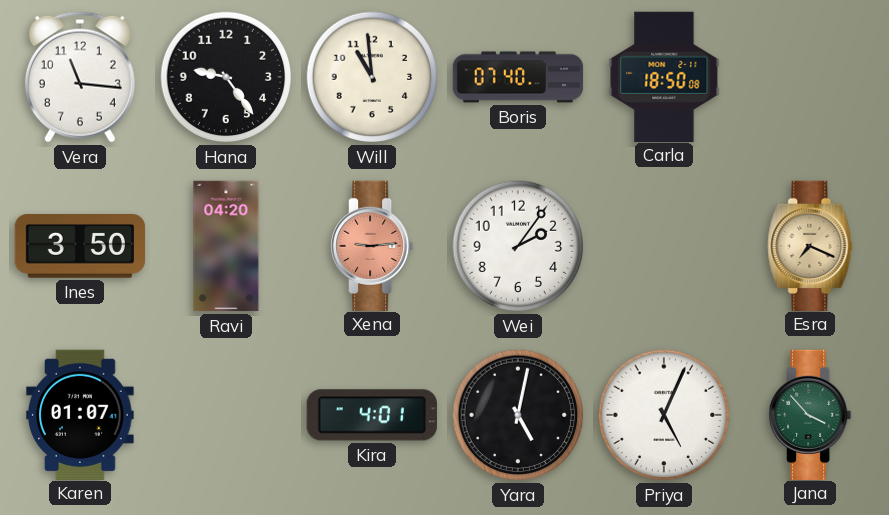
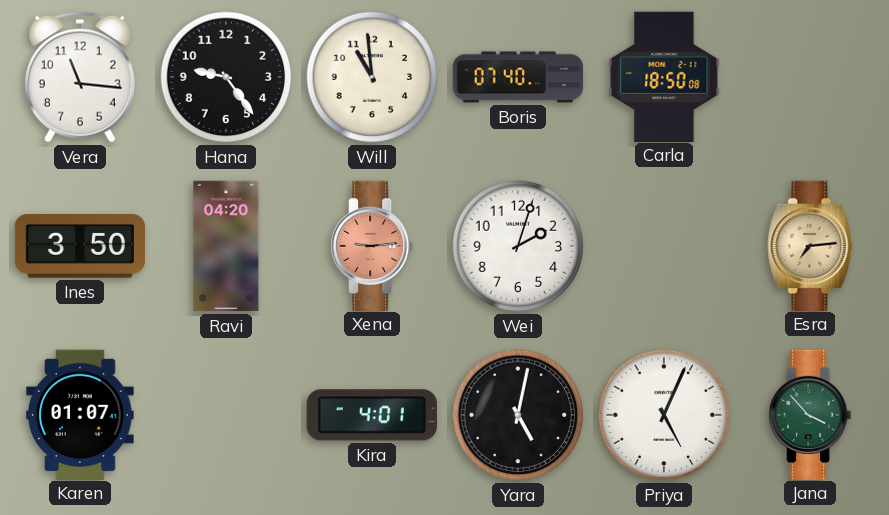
Wei: 2:06 -> 2:03 (518, 246)
Esra: 7:19 -> 7:14 (810, 245)
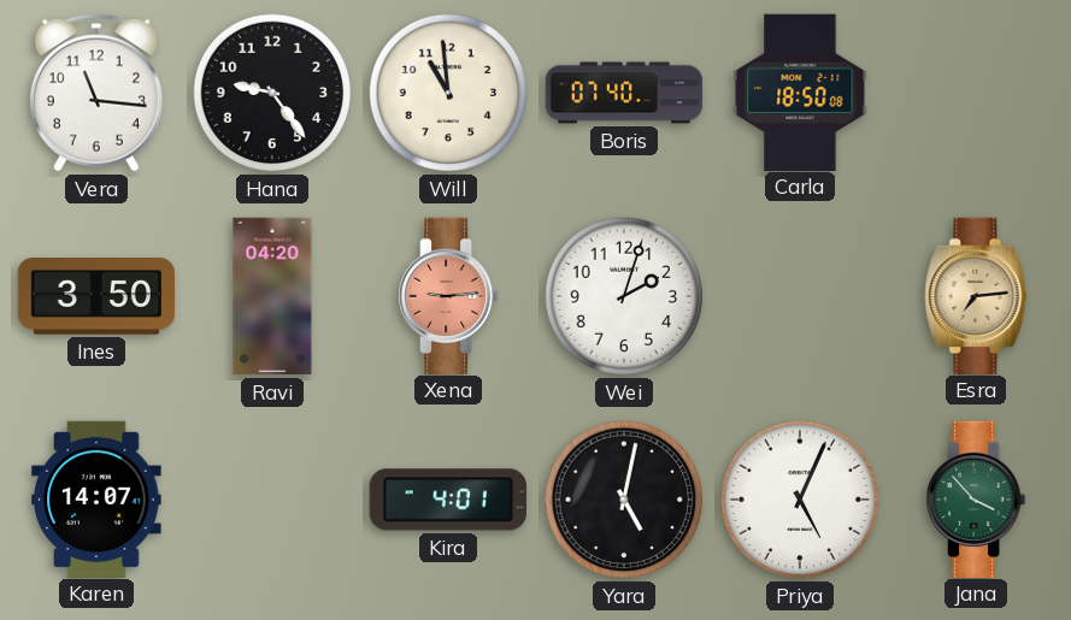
Karen: 01:07 -> 14:07 (96, 498)
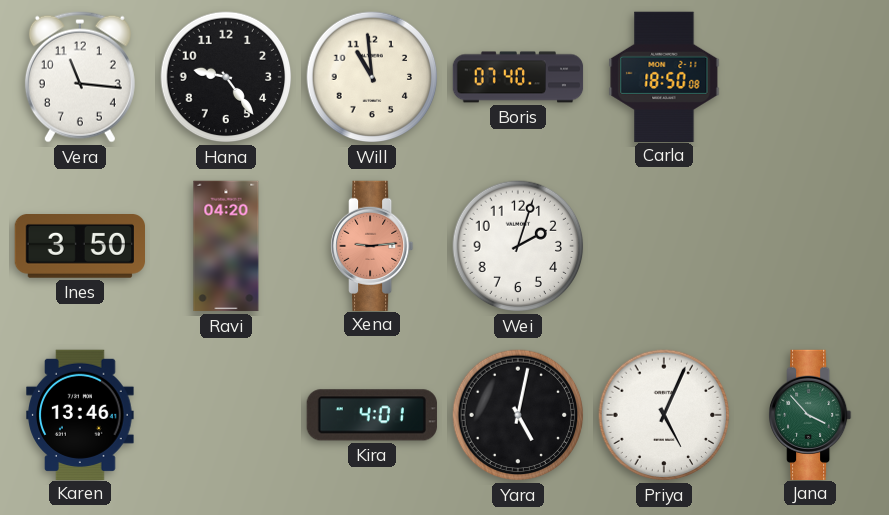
Esra: 7:14 -> none (976, 295)
Karen: 14:07 -> 13:46 (80, 414)
